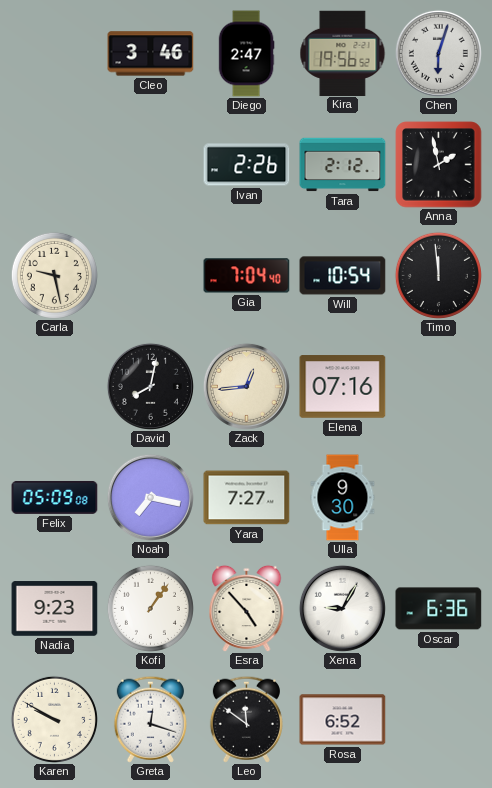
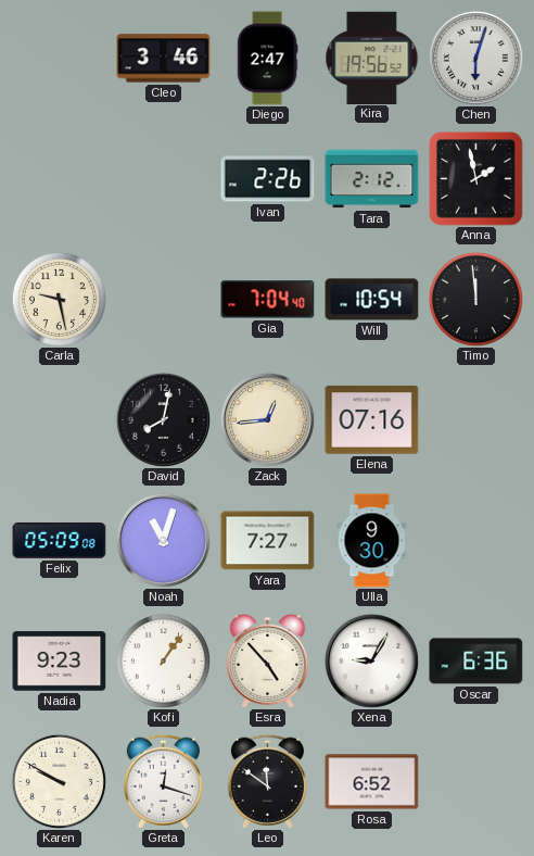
Noah: 7:17 -> 11:03 (163, 540)
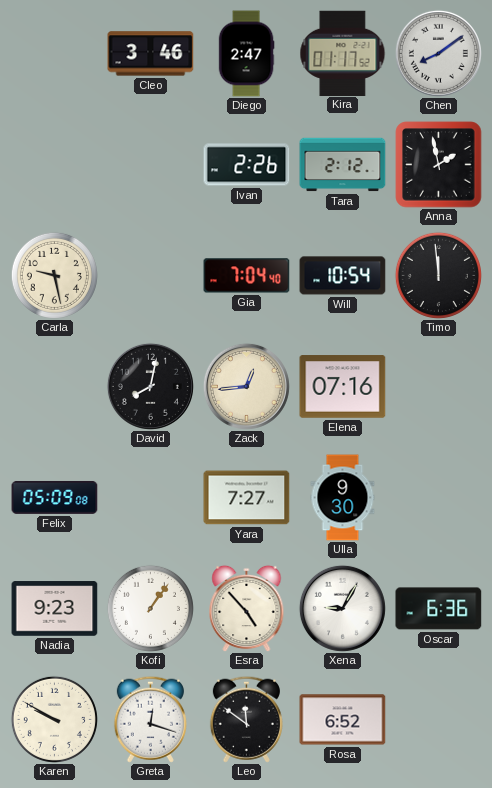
Kira: 19:56 -> 01:17 (343, 53)
Chen: 6:03 -> 8:09 (438, 53)
Noah: 11:03 -> none (163, 540)
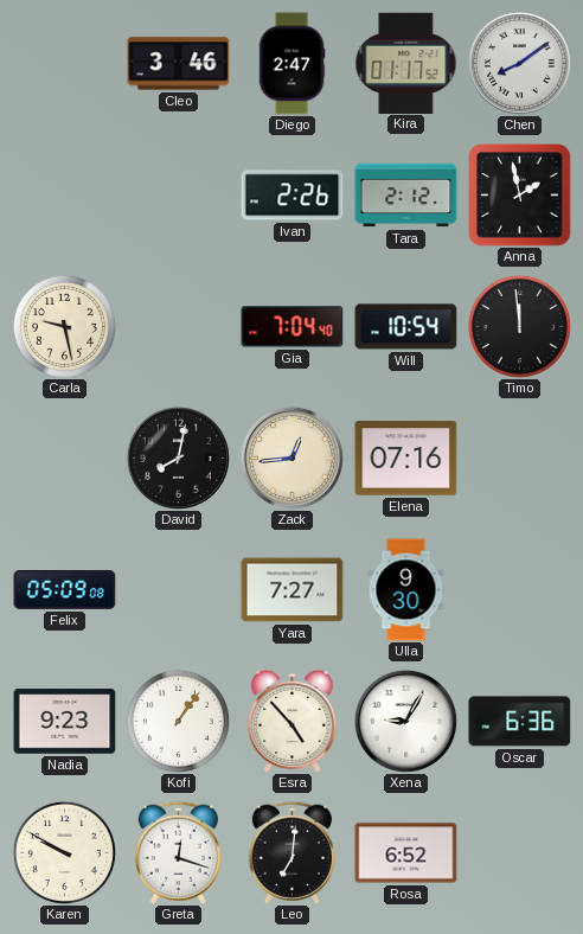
Leo: 11:51 -> 7:01 (291, 852)
